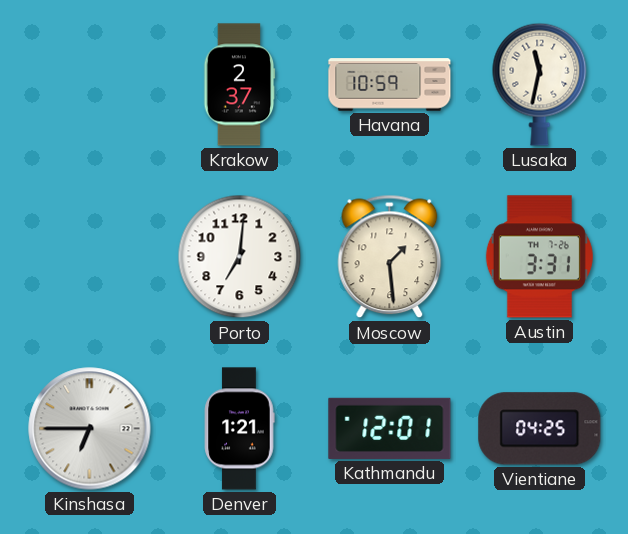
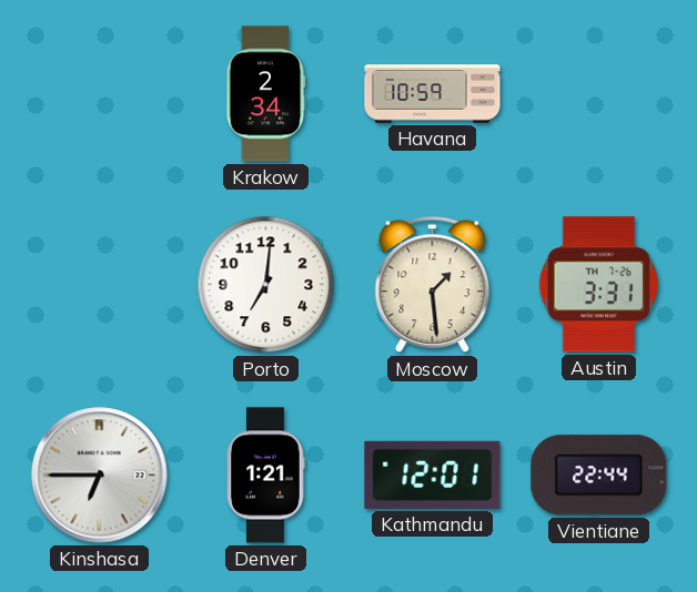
Krakow: 2:37 -> 2:34 (265, 94)
Lusaka: 11:32 -> none (540, 84)
Vientiane: 04:25 -> 22:44 (599, 476)
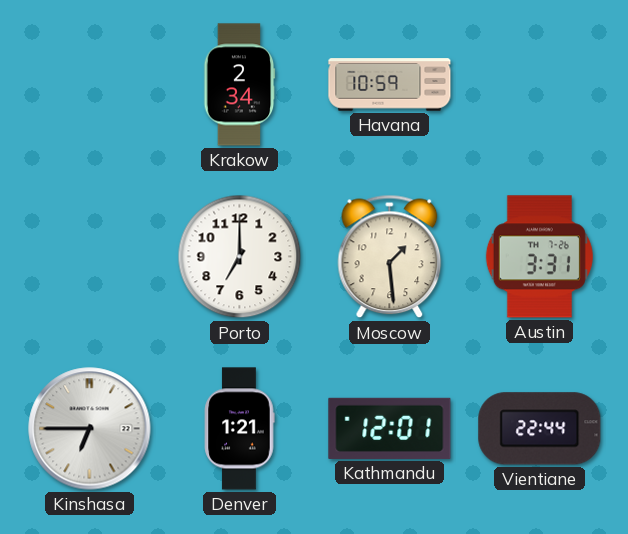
Porto: 7:01 -> 7:00 (240, 257)
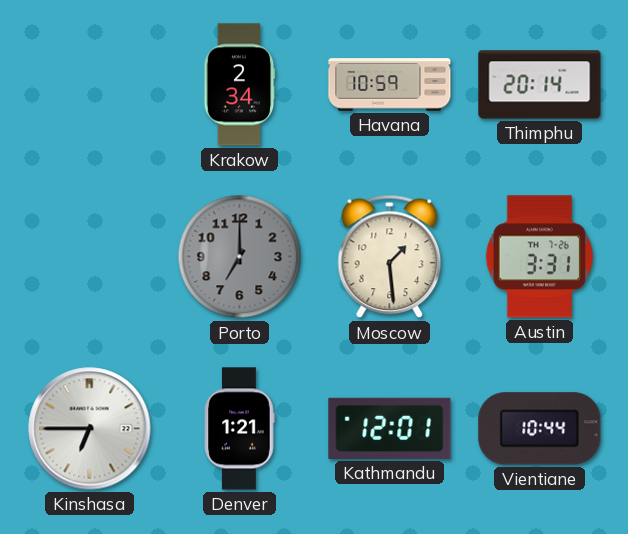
Thimphu: none -> 20:14 (540, 85)
Porto dial: white -> grey (240, 257)
Vientiane: 22:44 -> 10:44 (540, 429)
